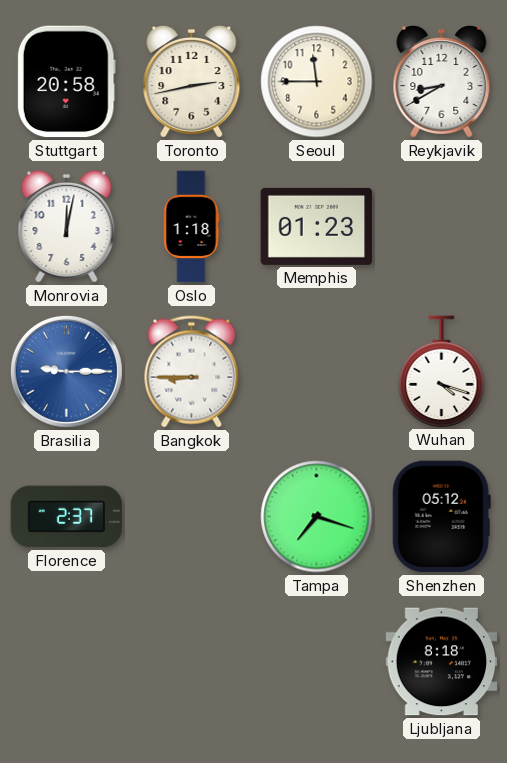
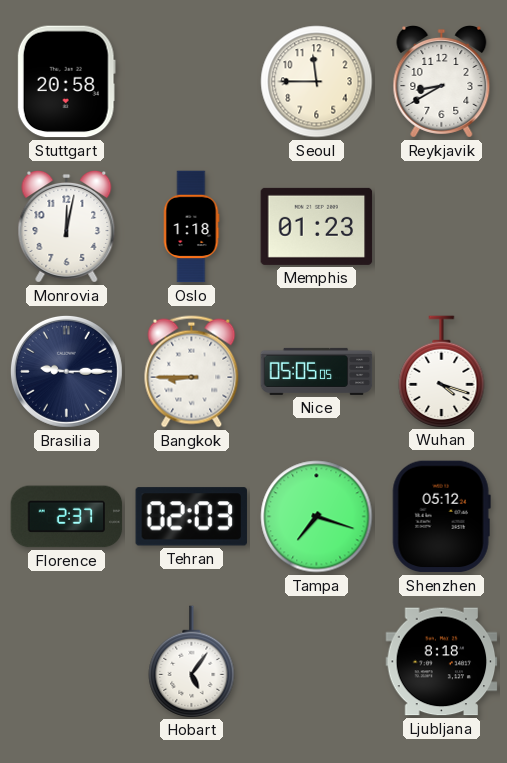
Toronto: 2:43 -> none (192, 82)
Brasilia dial: blue -> navy (66, 371)
Nice: none -> 05:05 (317, 371)
Tehran: none -> 02:03 (191, 517)
Hobart: none -> 5:06 (192, 661)
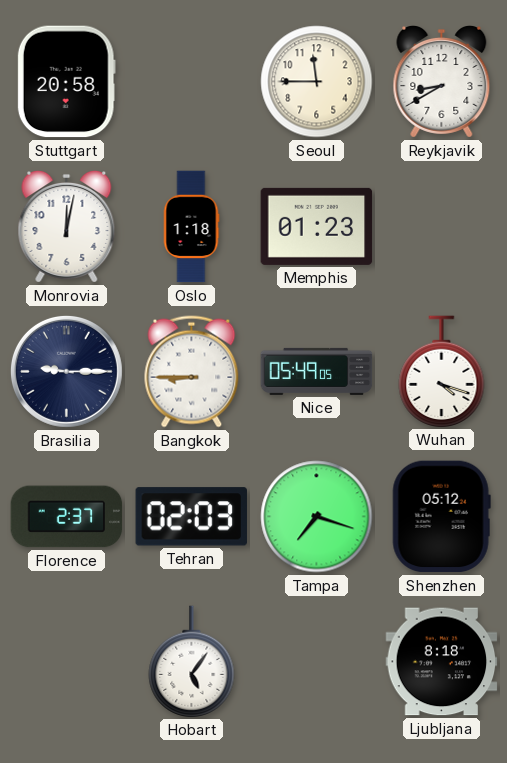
Nice: 05:05 -> 05:49 (317, 371)
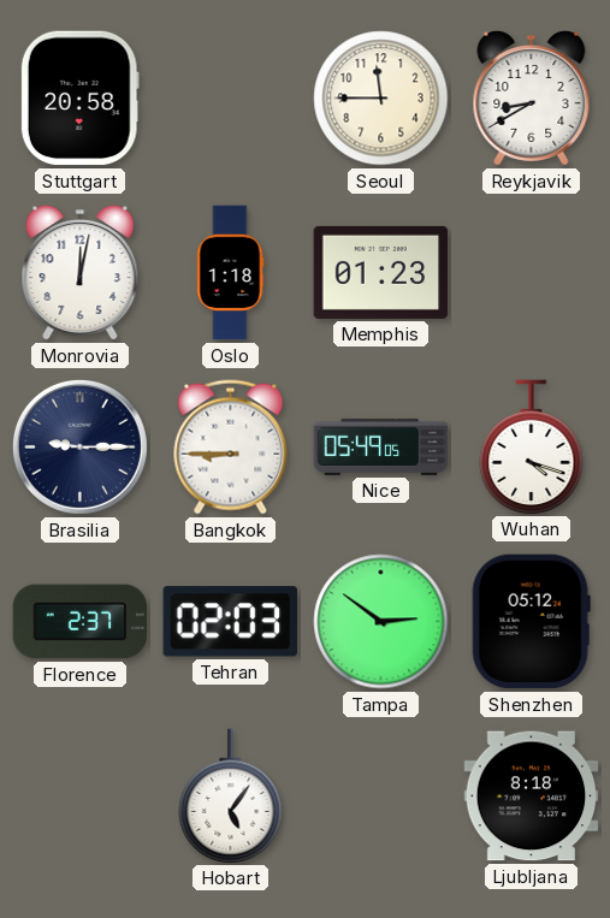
Tampa: 7:18 -> 2:51 (381, 622)
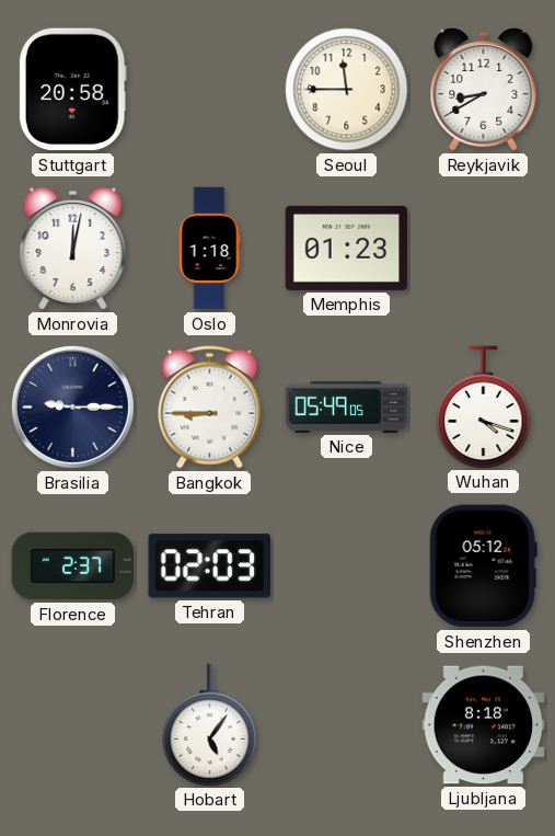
Tampa: 2:51 -> none (381, 622)
